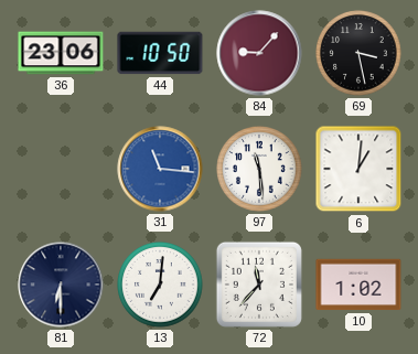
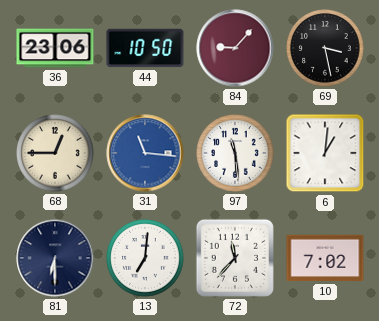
68: none -> 12:45 (55, 153)
10: 1:02 -> 7:02 (325, 258)
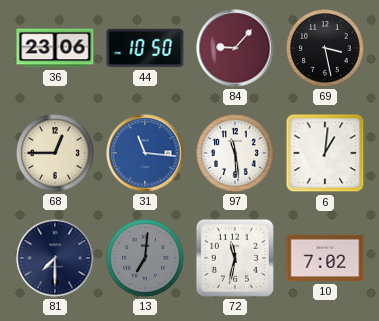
81: 6:30 -> 7:30 (55, 258)
13 dial: white -> grey (145, 258)
72: 11:37 -> 11:32 (235, 258)
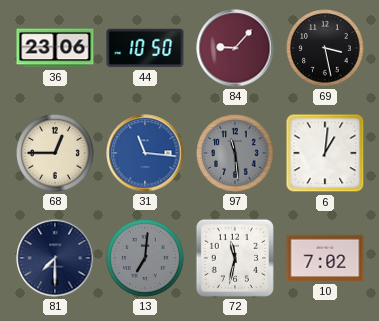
97 dial: white -> grey (235, 153)
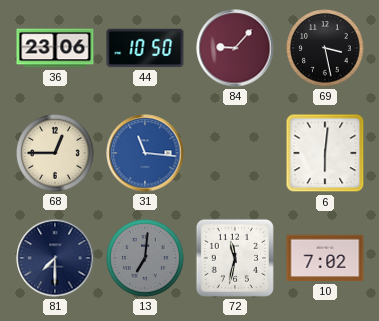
97: 11:29 -> none (235, 153)
6: 1:01 -> 6:01 (325, 153)
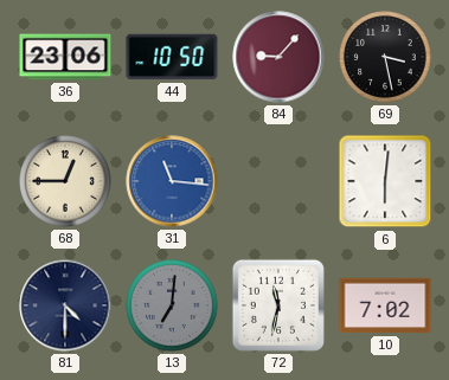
81: 7:30 -> 4:30 (65, 305)
